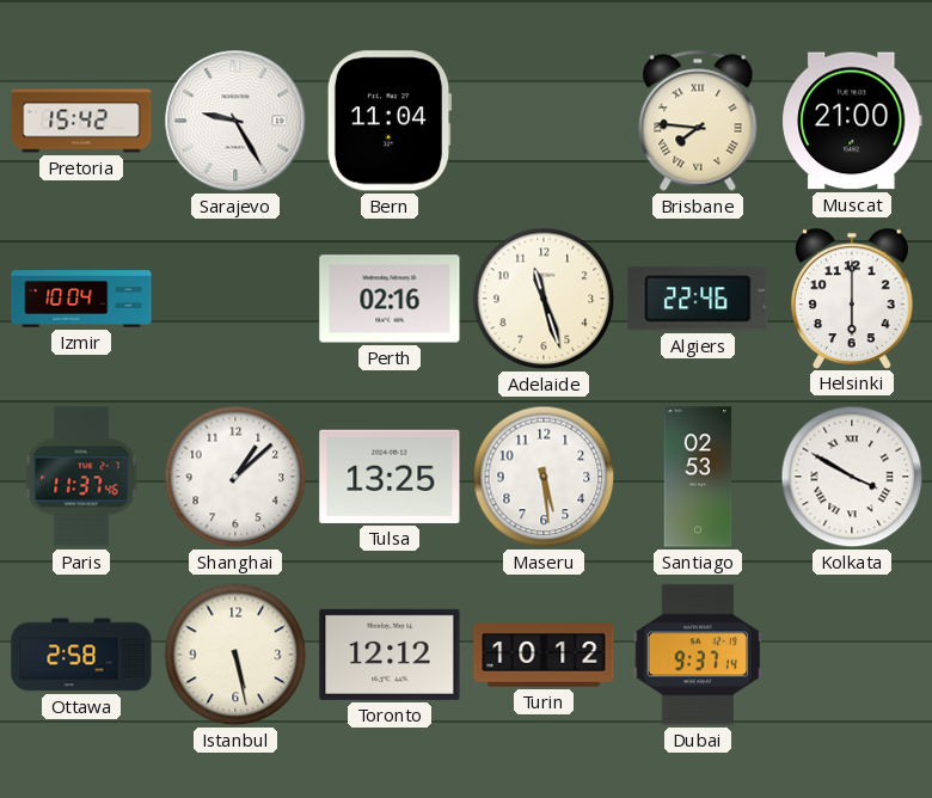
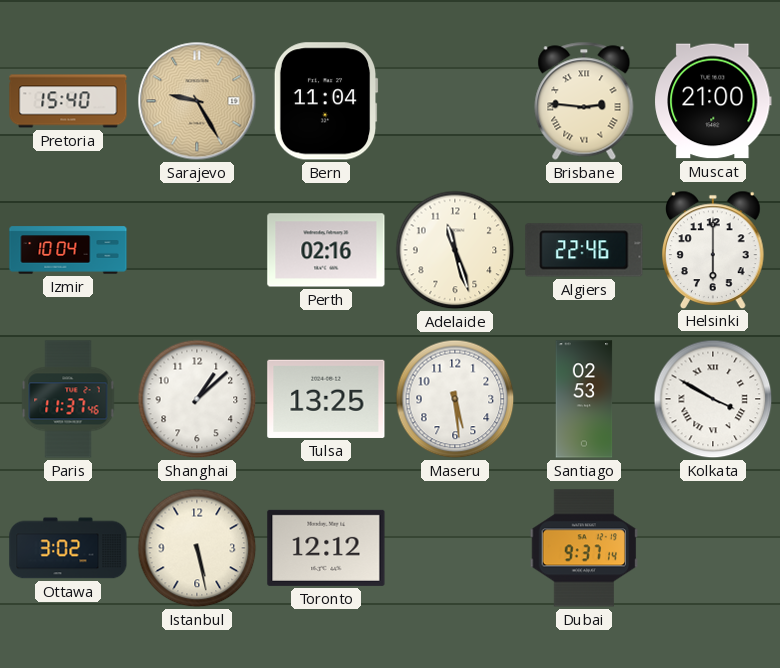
Pretoria: 15:42 -> 15:40 (68, 101)
Sarajevo dial: white -> champagne (197, 101)
Brisbane: 7:46 -> 2:46 (584, 101)
Ottawa: 2:58 -> 3:02 (68, 548)
Turin: 10:12 -> none (544, 655)
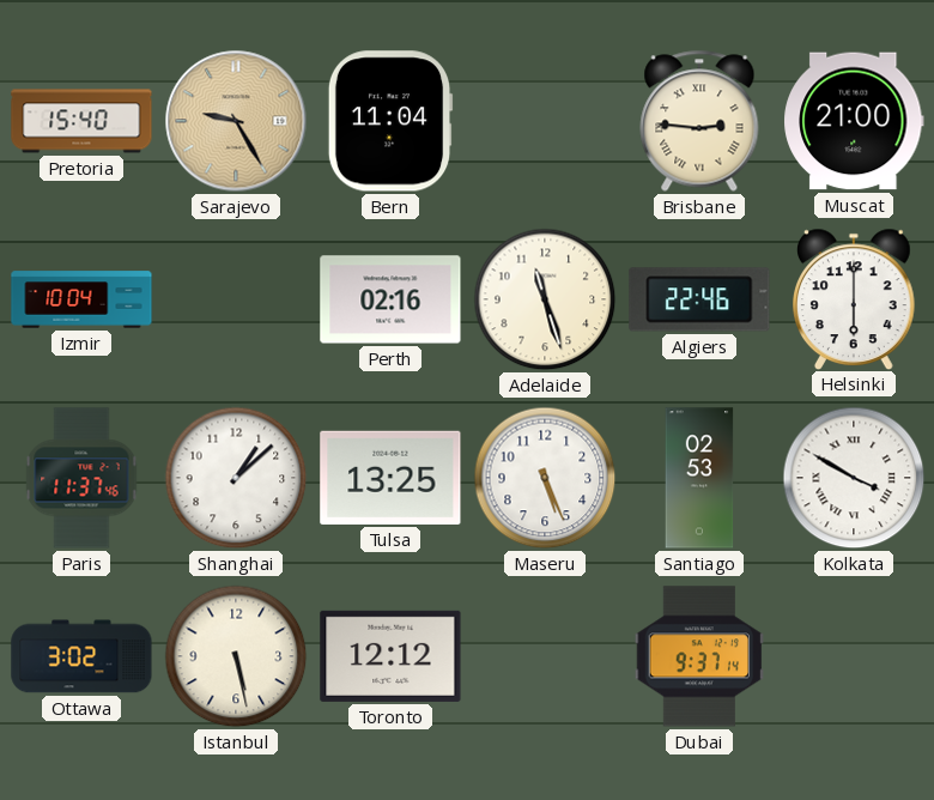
Maseru: 5:29 -> 5:26 (545, 478)
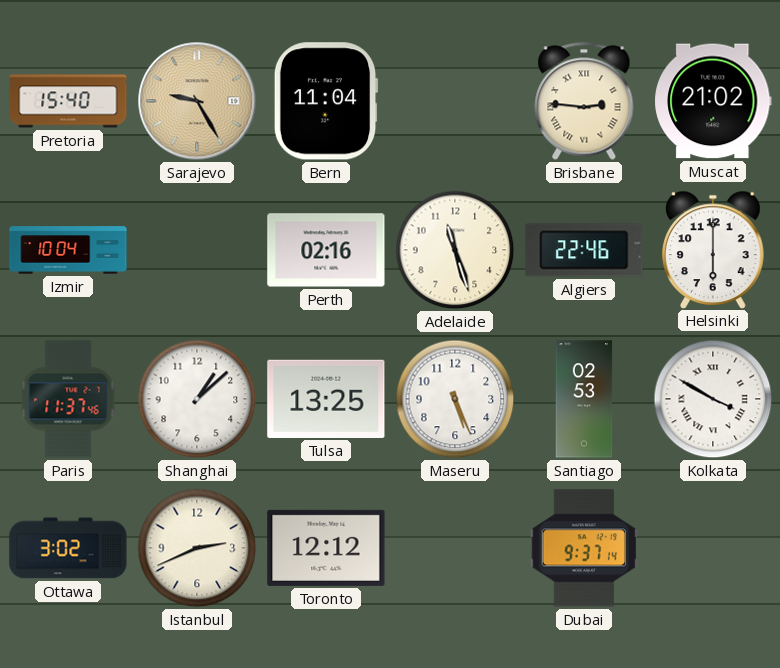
Muscat: 21:00 -> 21:02 (714, 101)
Istanbul: 5:28 -> 2:41 (197, 548)
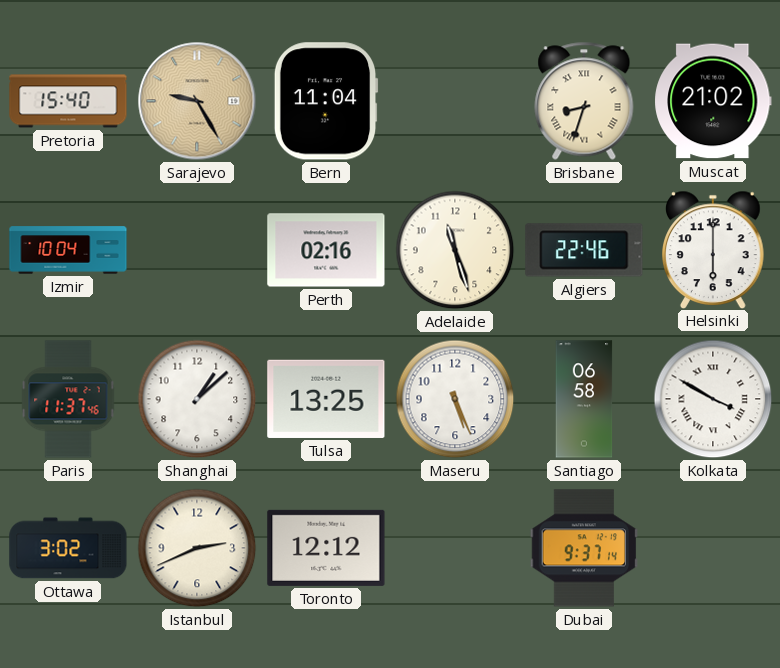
Brisbane: 2:46 -> 8:33 (584, 101)
Santiago: 02:53 -> 06:58 (584, 399)
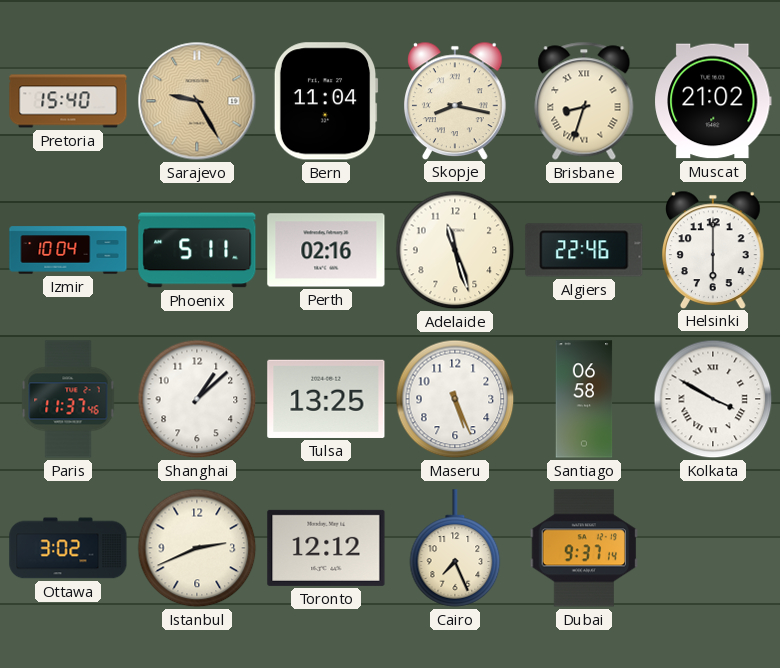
Skopje: none -> 8:17 (456, 100)
Phoenix: none -> 5:11 (197, 250)
Cairo: none -> 7:26 (455, 548)
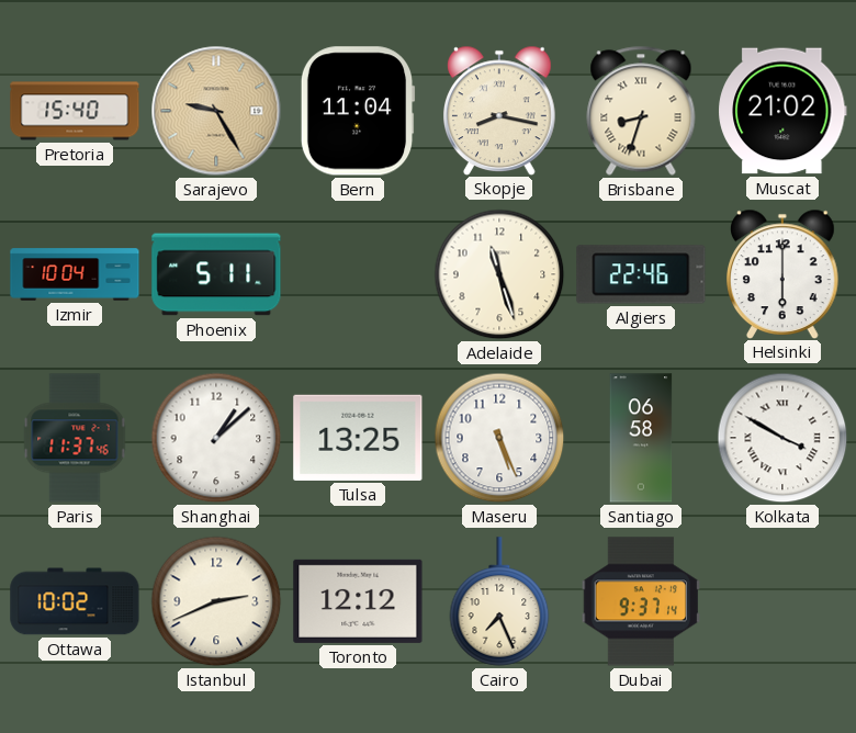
Perth: 02:16 -> none (326, 250)
Ottawa: 3:02 -> 10:02 (75, 601)
